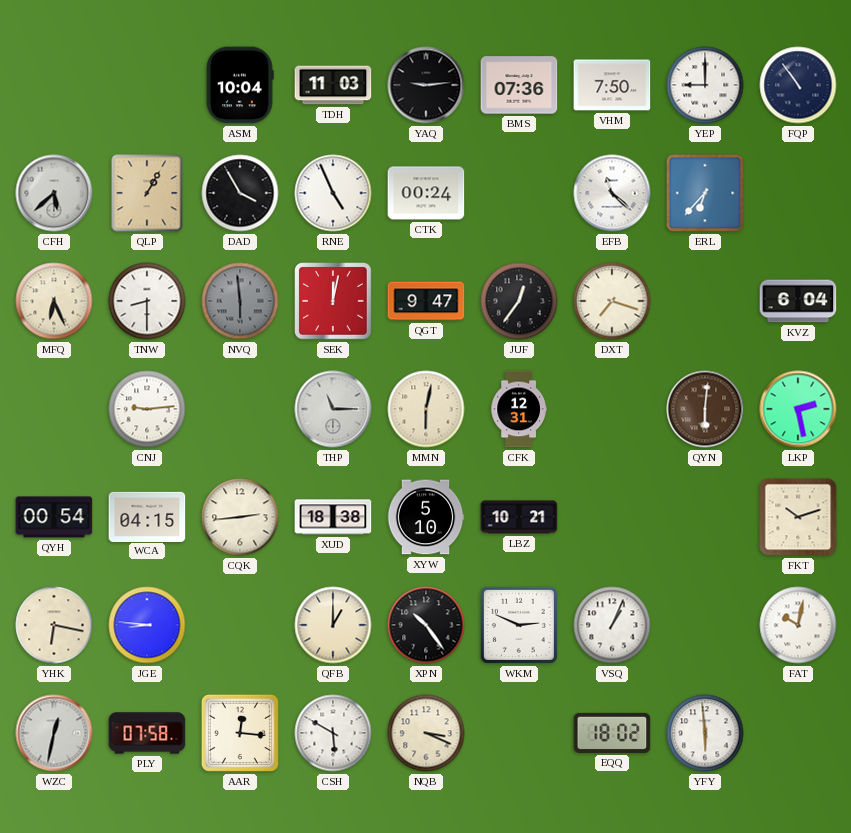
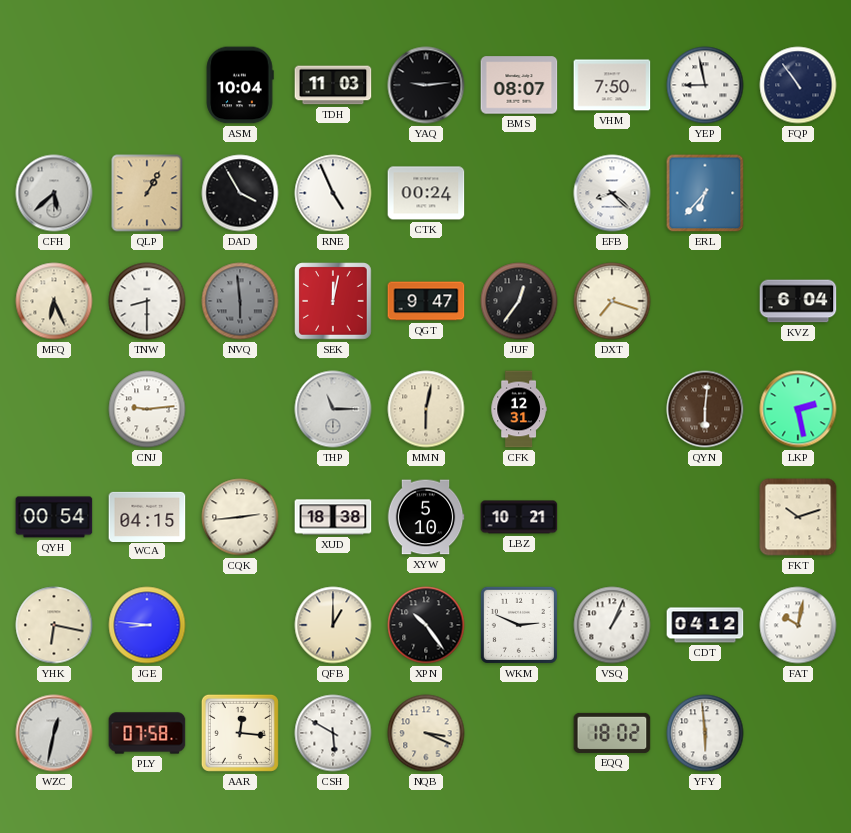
BMS: 07:36 -> 08:07 (519, 85)
YEP: 9:00 -> 8:58 (705, 85)
EFB: 11:22 -> 8:22 (612, 193)
CDT: none -> 04:12 (705, 625)
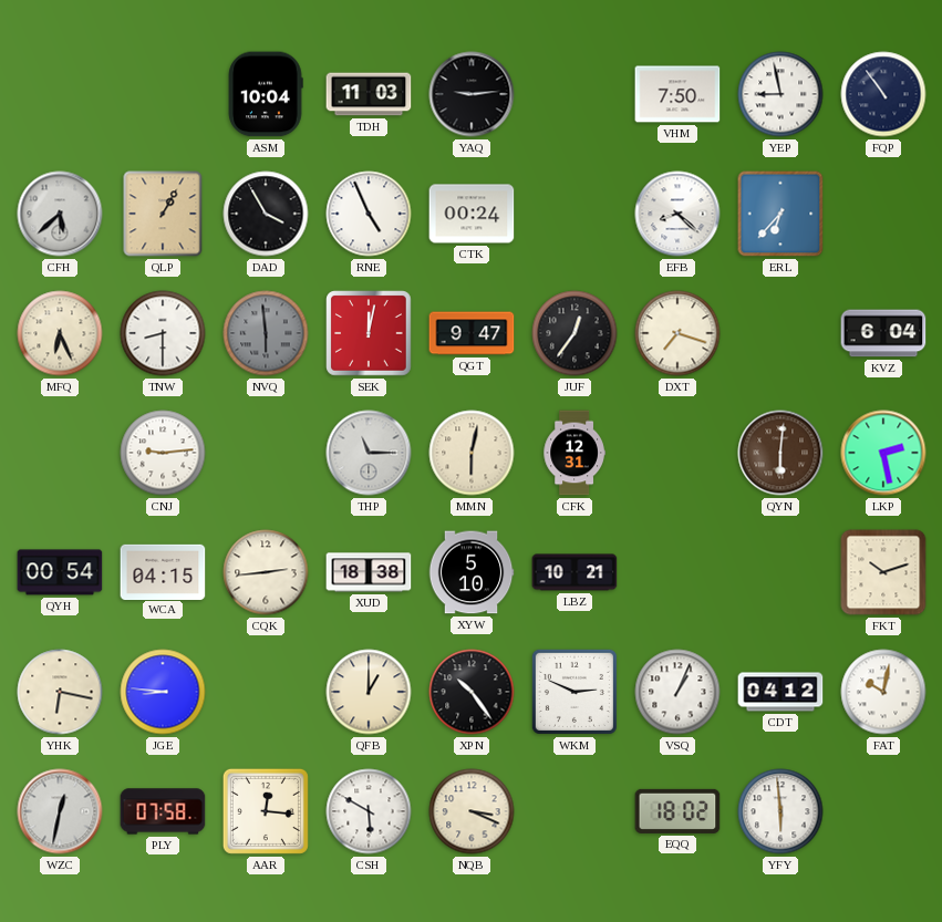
BMS: 08:07 -> none (519, 85)
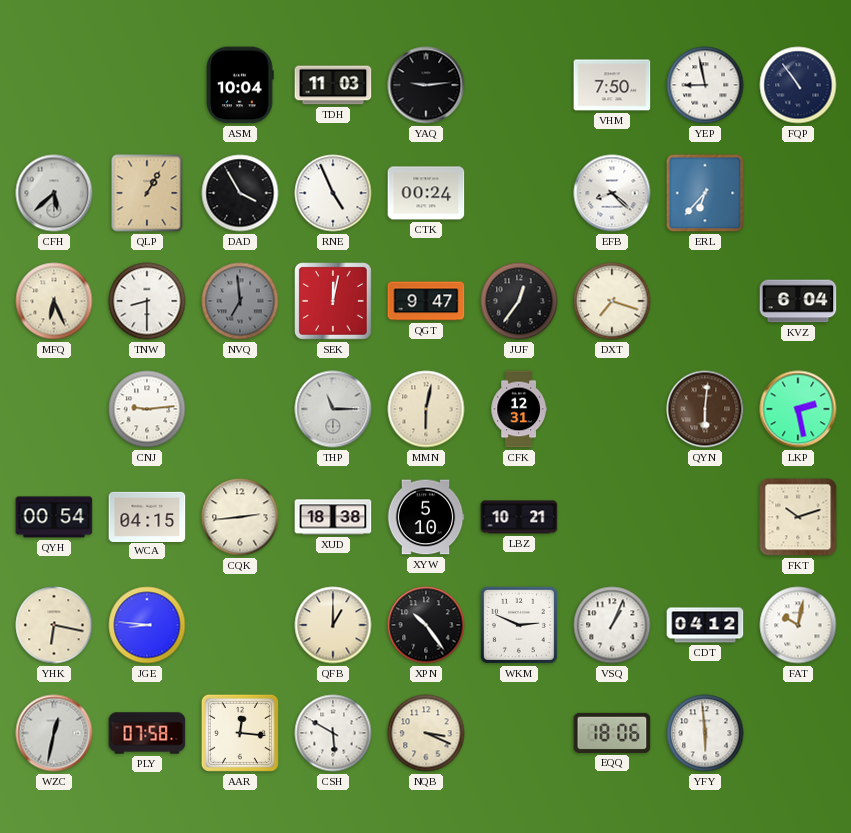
NVQ: 5:59 -> 6:59 (240, 301)
EQQ: 18:02 -> 18:06 (612, 733)
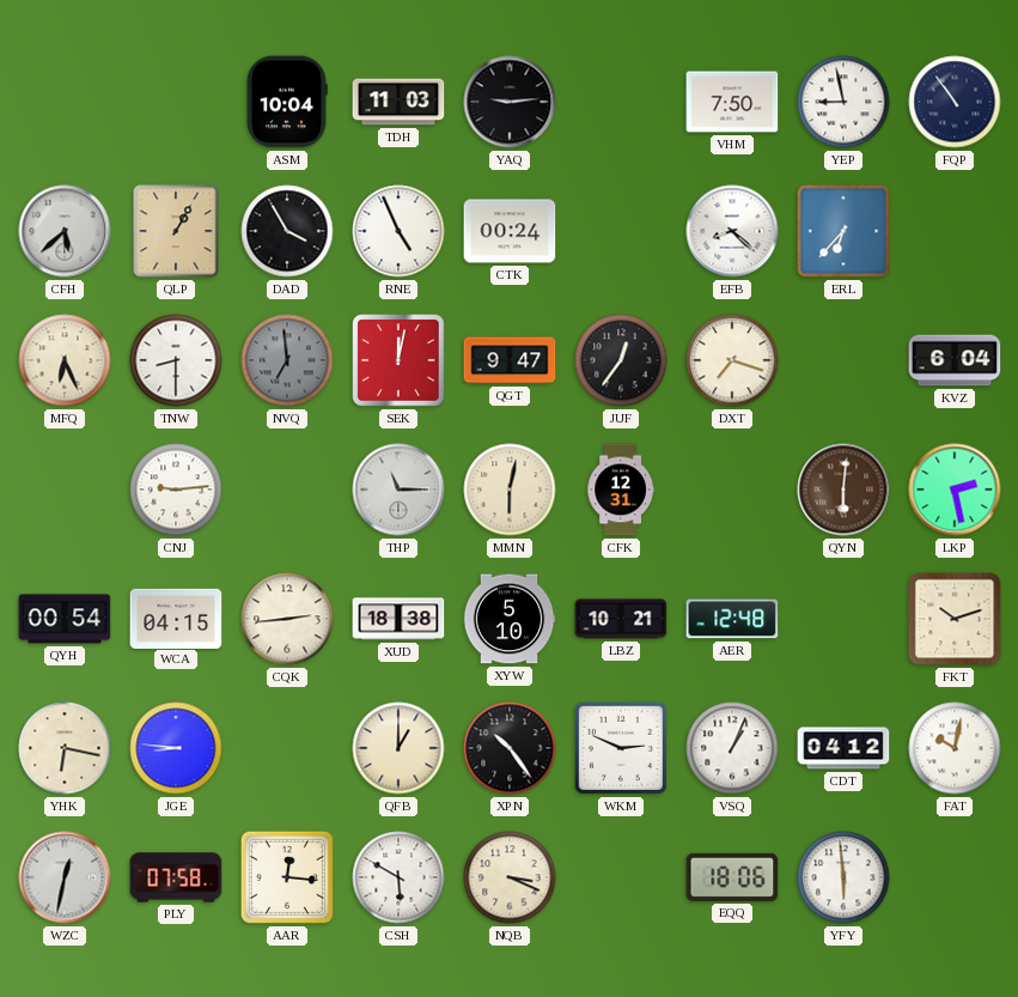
AER: none -> 12:48 (732, 619)
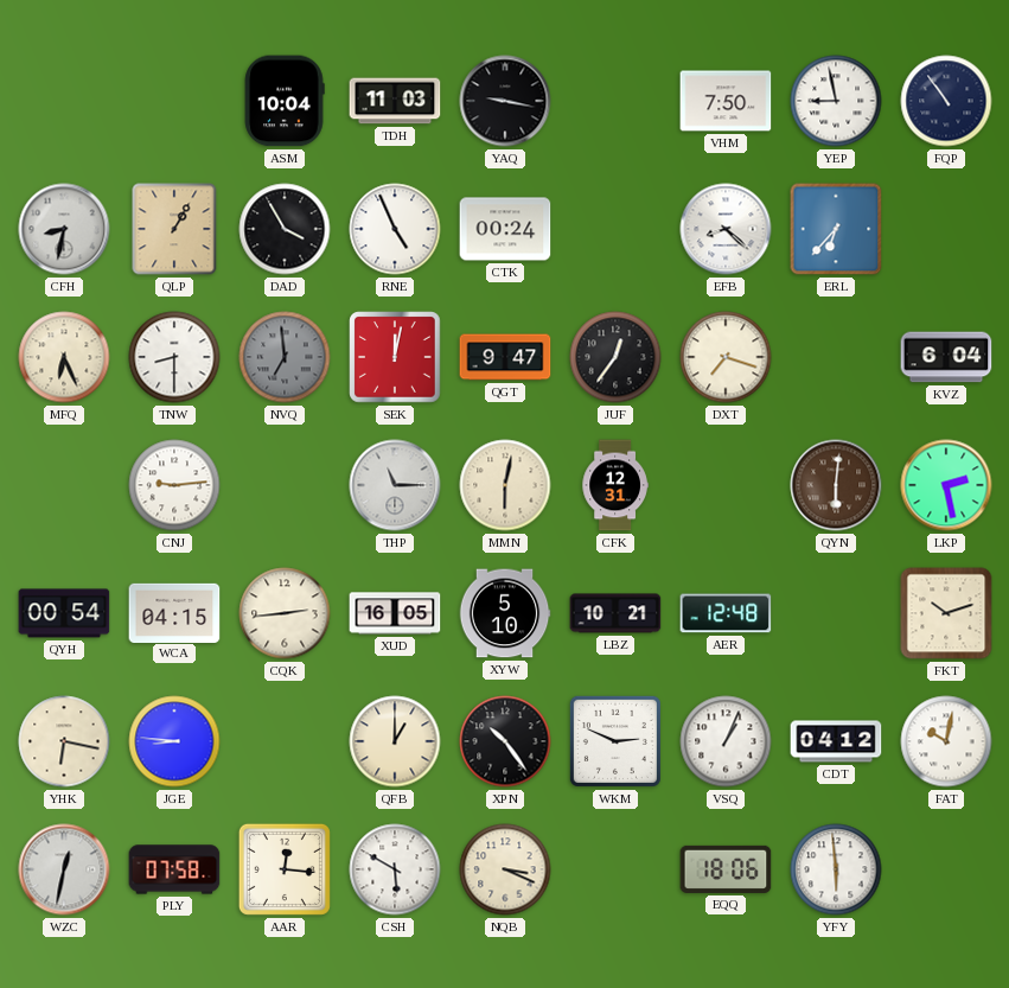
YAQ: 9:14 -> 9:17 (505, 101)
CFH: 5:38 -> 8:32 (64, 229)
XUD: 18:38 -> 16:05 (395, 613)
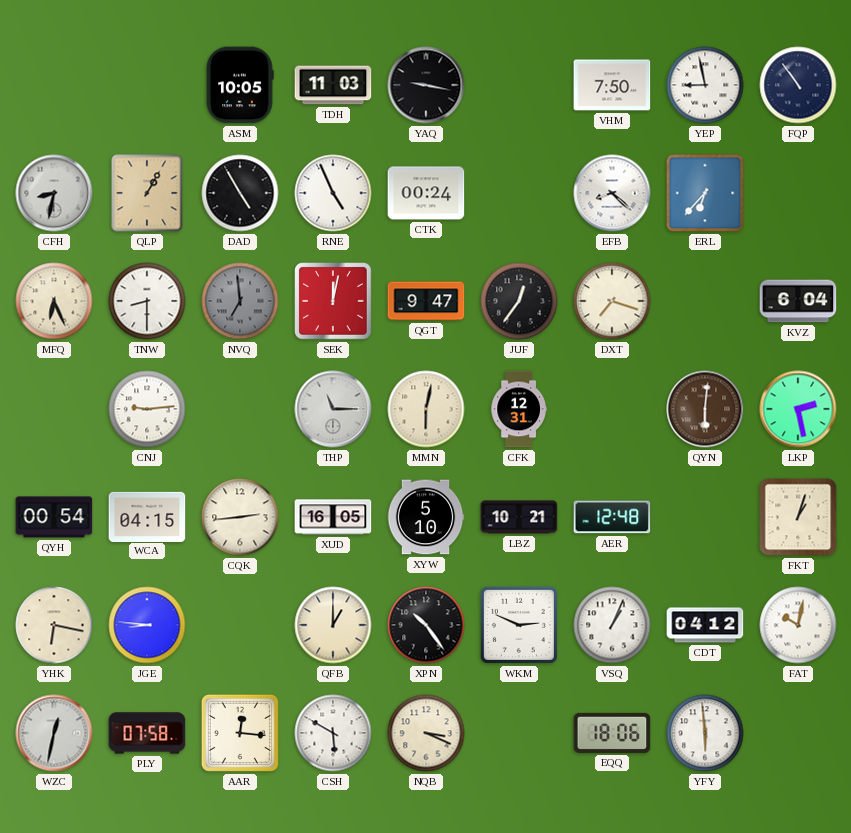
ASM: 10:04 -> 10:05 (240, 85)
DAD: 3:55 -> 4:55 (240, 193)
FKT: 10:12 -> 1:03 (798, 517)
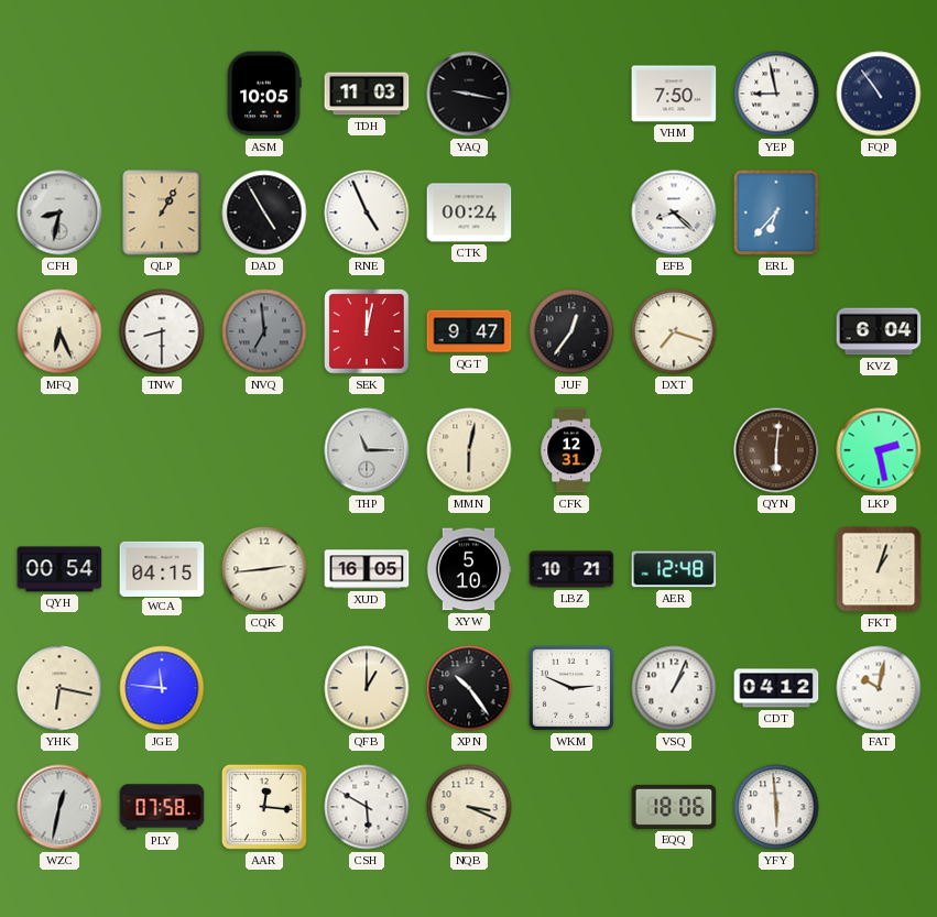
CNJ: 9:14 -> none (147, 409)
JGE: 8:46 -> 11:46 (162, 688)
